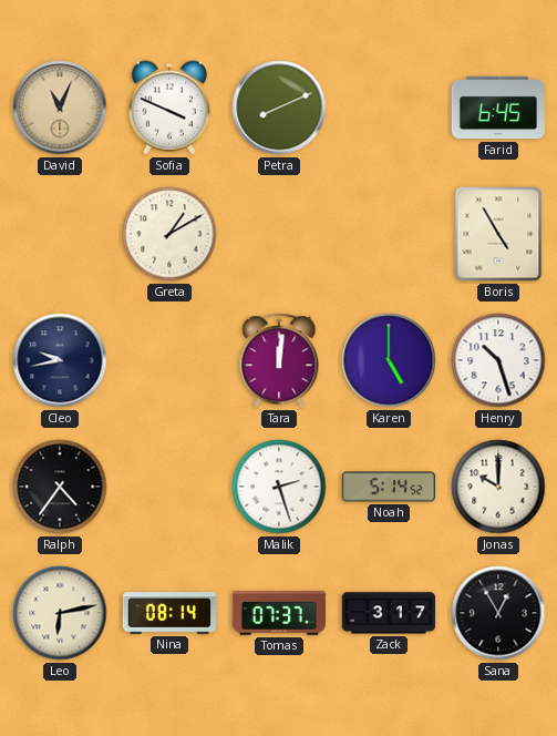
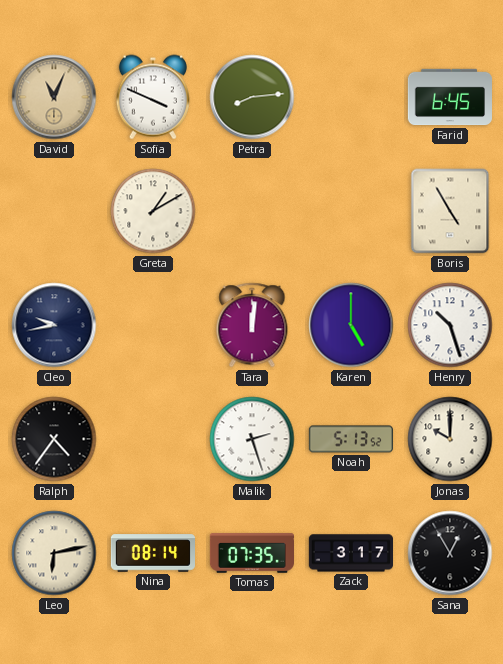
Petra: 8:11 -> 8:14 (252, 97)
Noah: 5:14 -> 5:13 (350, 439)
Tomas: 07:37 -> 07:35 (251, 553)
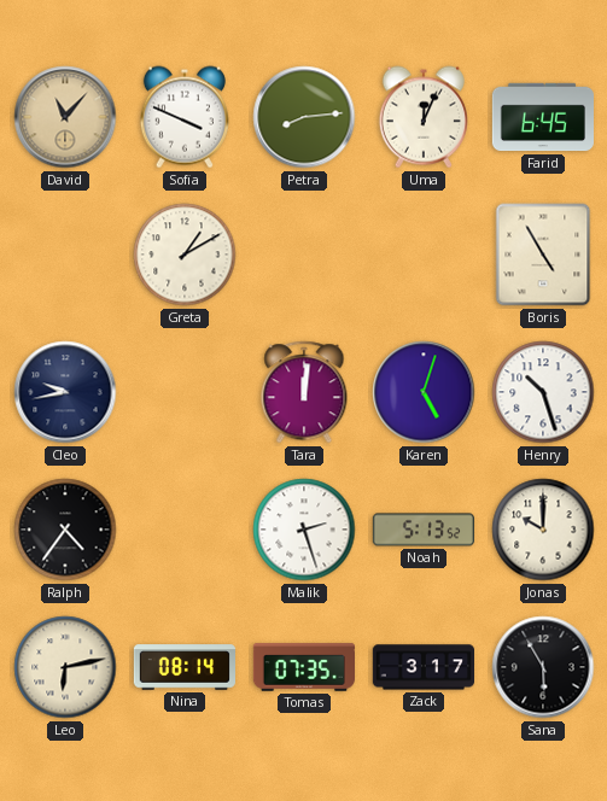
David: 11:04 -> 11:07 (65, 117)
Uma: none -> 12:04 (424, 117)
Karen: 5:00 -> 5:03 (424, 392)
Sana: 12:55 -> 5:55 (543, 667)
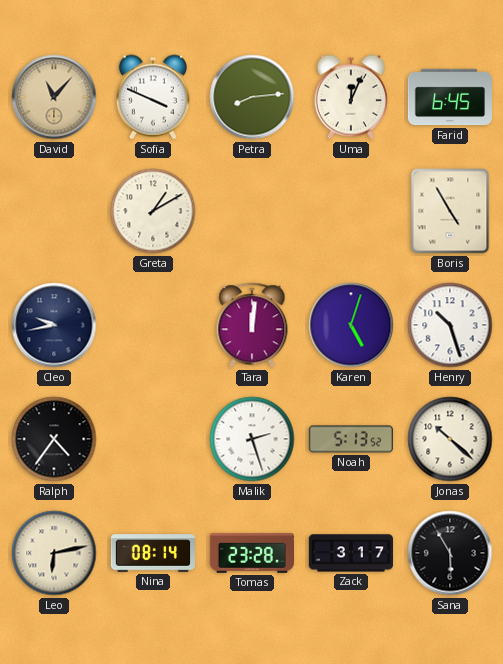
Jonas: 10:00 -> 10:22 (450, 439)
Tomas: 07:35 -> 23:28 (251, 553)
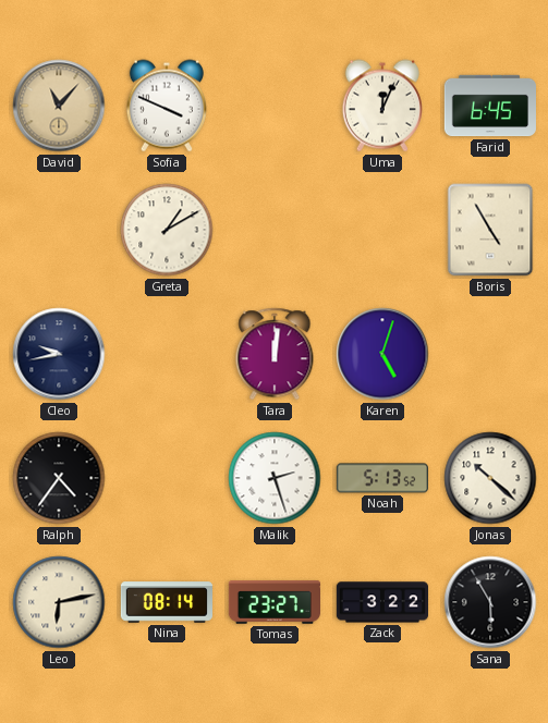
Petra: 8:14 -> none (252, 97)
Henry: 10:27 -> none (450, 325)
Tomas: 23:28 -> 23:27 (273, 602)
Zack: 3:17 -> 3:22 (381, 602)
